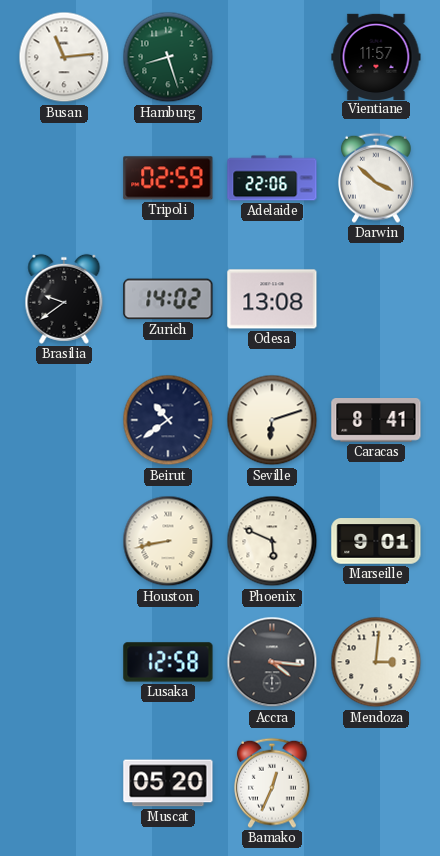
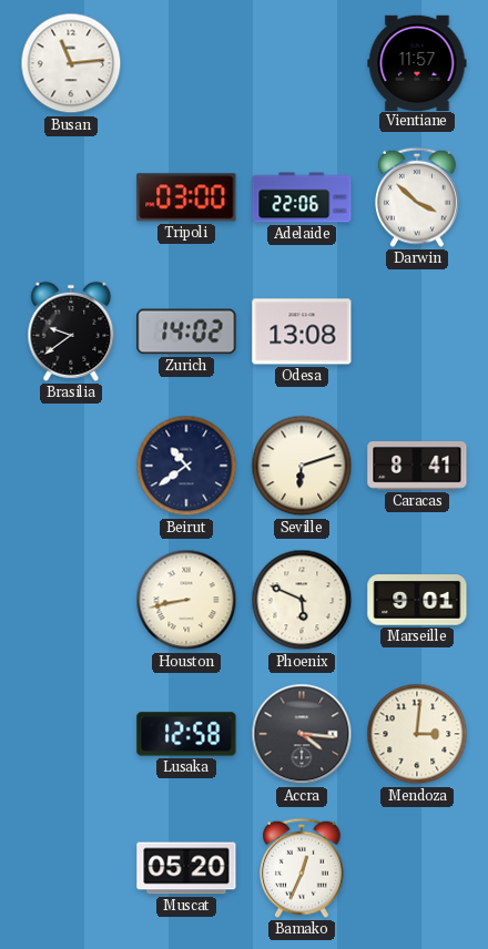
Hamburg: 8:27 -> none (168, 57)
Tripoli: 02:59 -> 03:00 (186, 197)
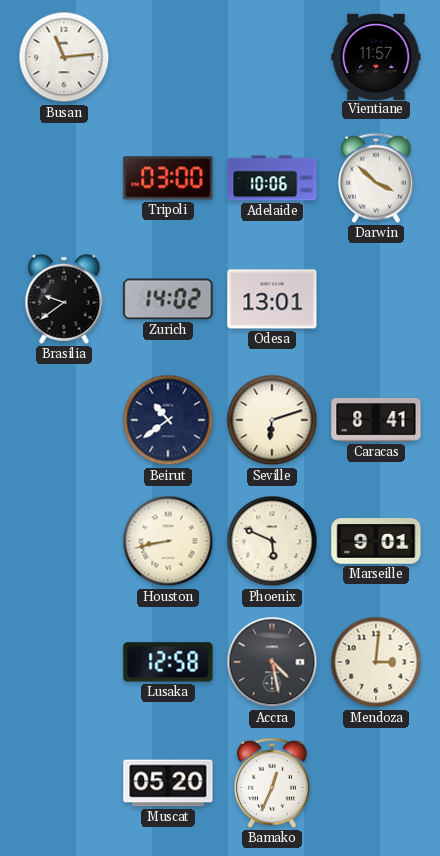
Adelaide: 22:06 -> 10:06 (272, 178)
Odesa: 13:08 -> 13:01 (272, 299)
Accra: 4:16 -> 4:28 (272, 662)
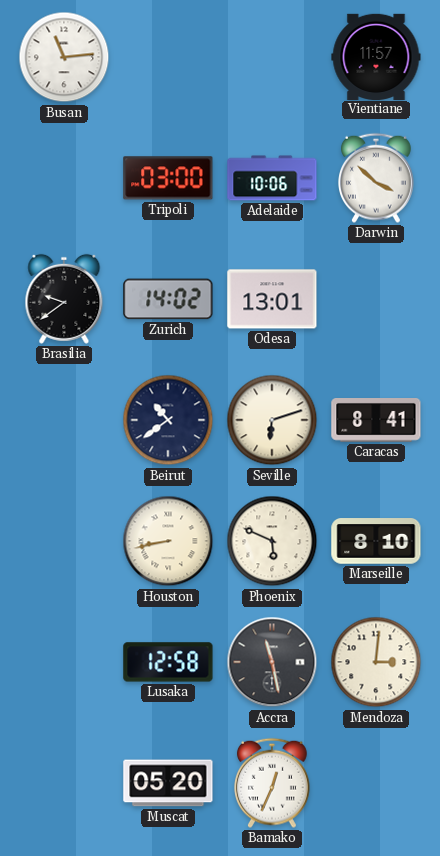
Marseille: 9:01 -> 8:10 (376, 541)
Accra: 4:28 -> 11:28 (272, 662)
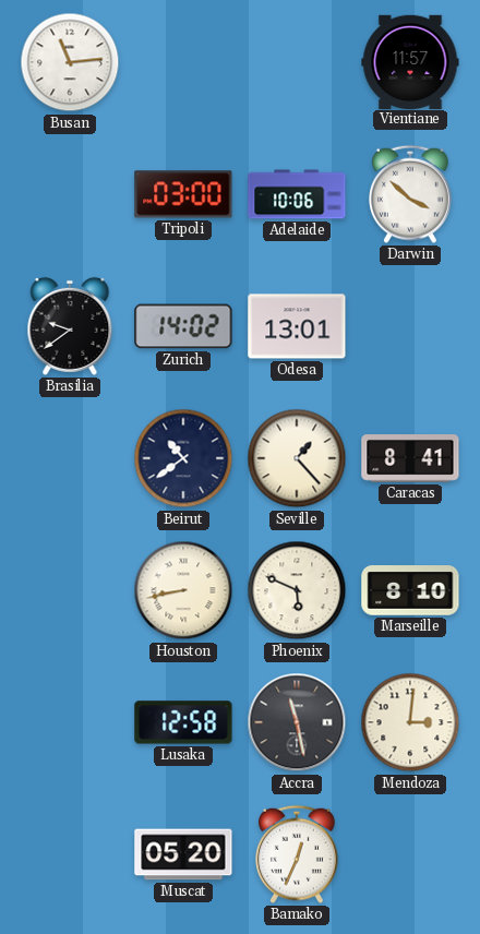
Seville: 6:12 -> 1:23 (297, 458)
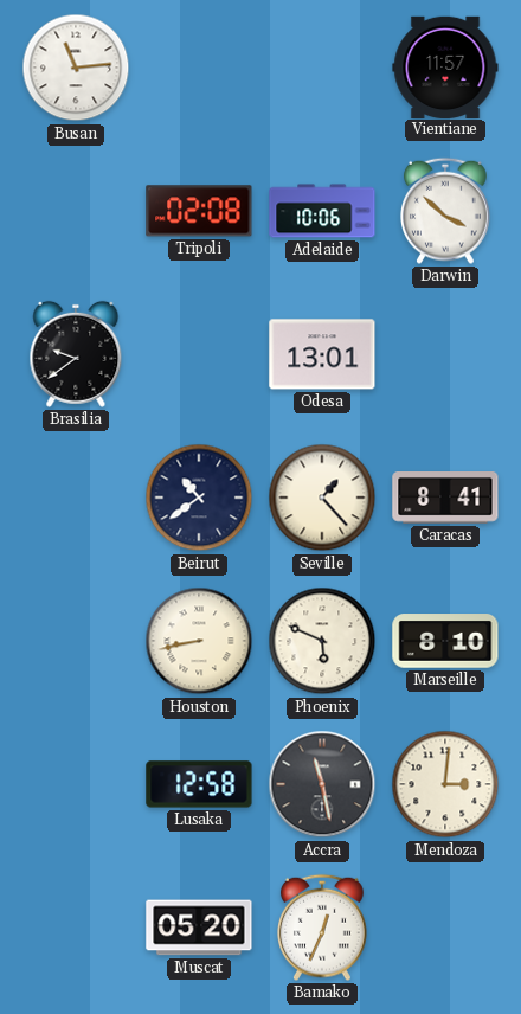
Tripoli: 03:00 -> 02:08 (199, 211)
Zurich: 14:02 -> none (183, 326)
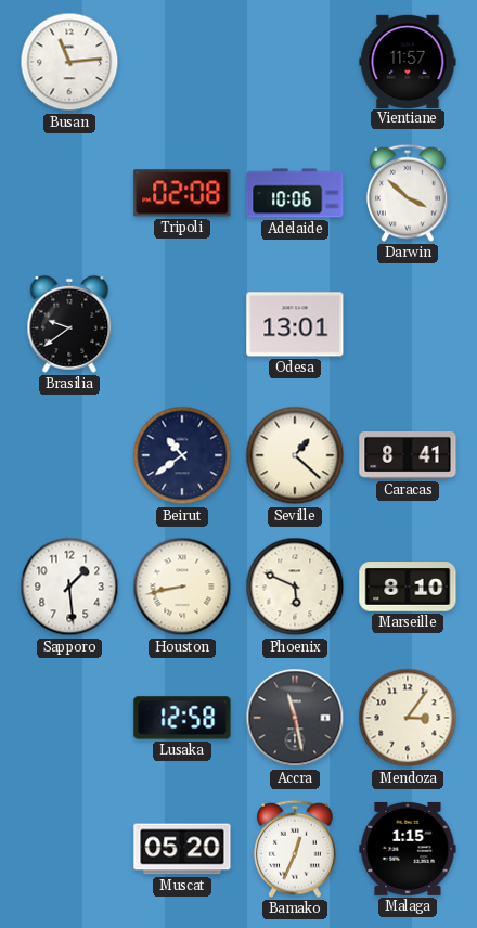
Seville: 1:23 -> 1:22 (295, 455)
Sapporo: none -> 1:29 (69, 587)
Mendoza: 3:01 -> 3:06 (408, 718)
Malaga: none -> 1:15 (408, 849)
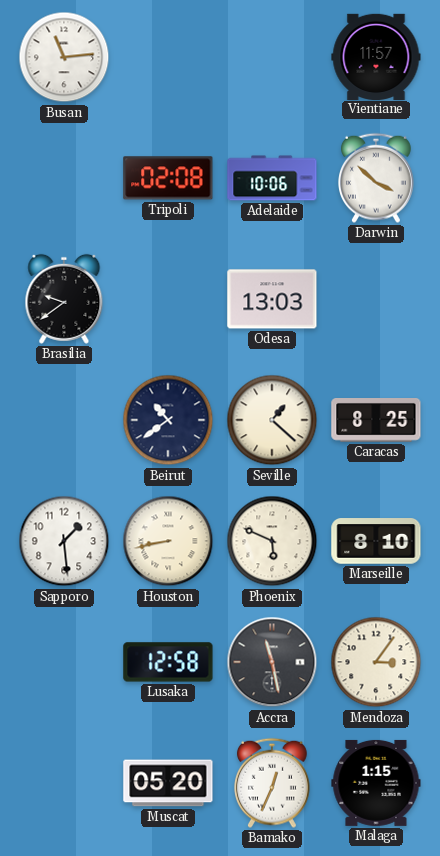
Odesa: 13:01 -> 13:03 (272, 299)
Caracas: 8:41 -> 8:25 (376, 421)
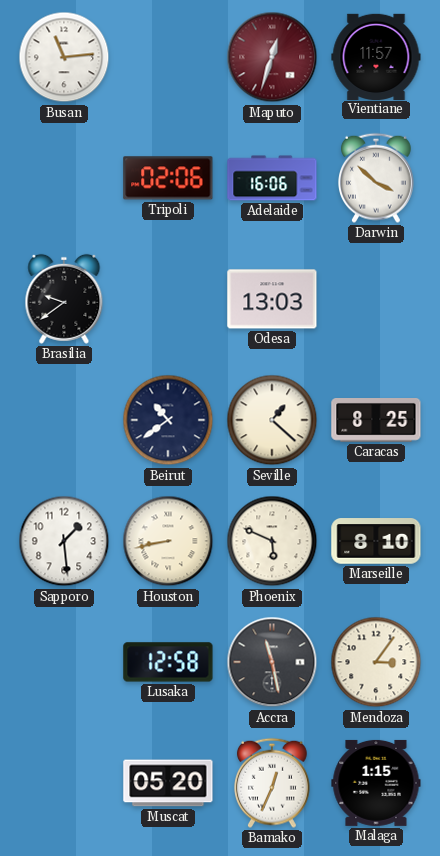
Maputo: none -> 12:33 (272, 57)
Tripoli: 02:08 -> 02:06 (168, 178)
Adelaide: 10:06 -> 16:06 (272, 178)
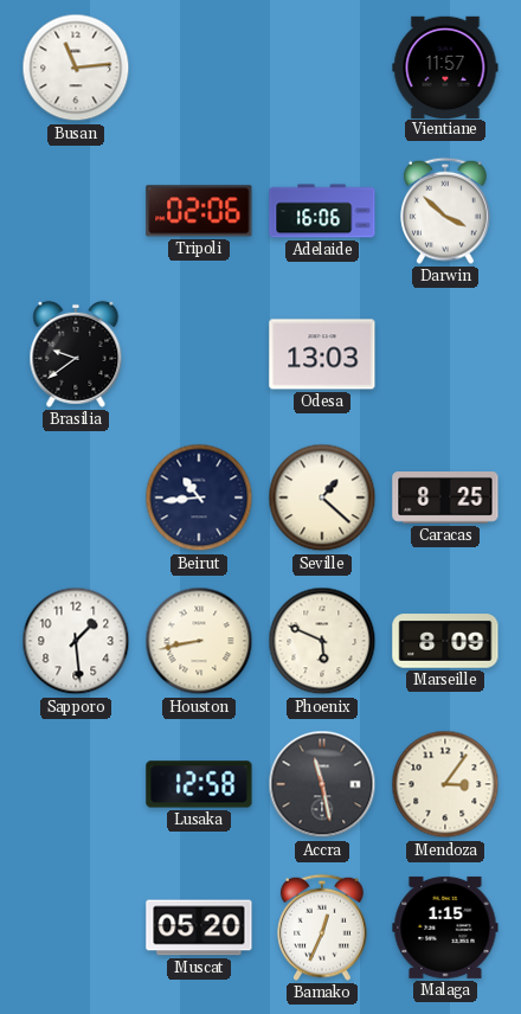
Maputo: 12:33 -> none (272, 57)
Beirut: 10:39 -> 10:44 (199, 498)
Marseille: 8:10 -> 8:09 (445, 641)
